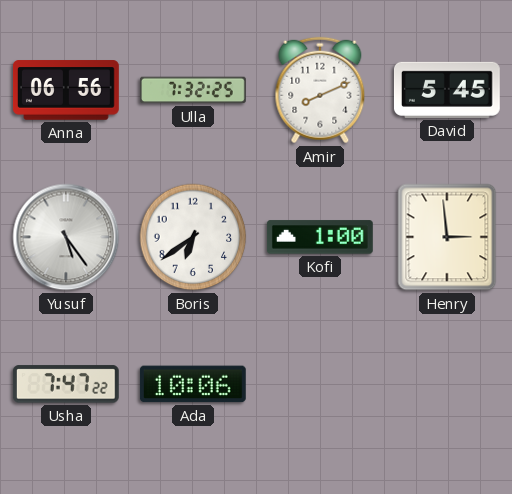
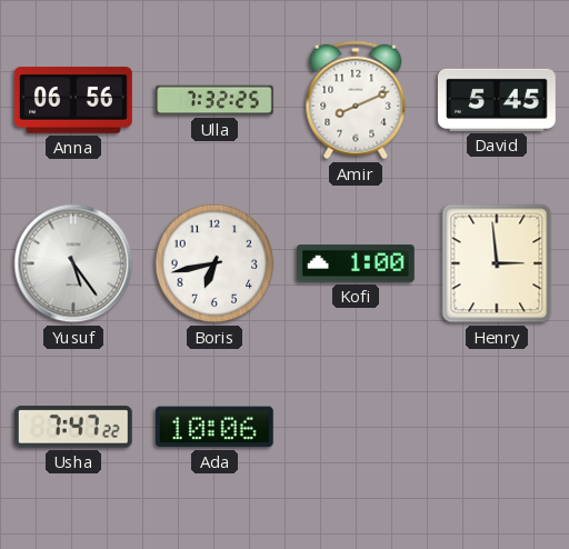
Boris: 6:39 -> 6:43 (214, 263)
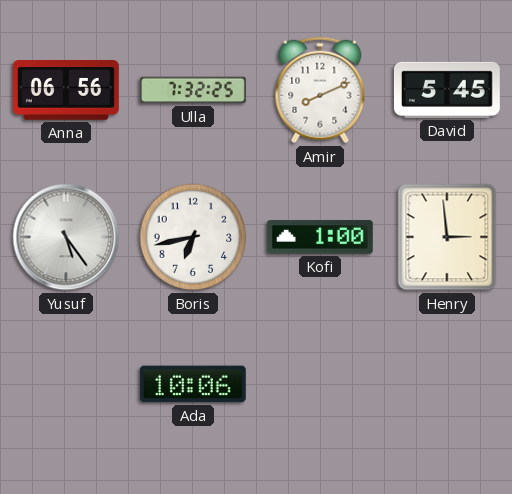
Usha: 7:47 -> none (73, 427)
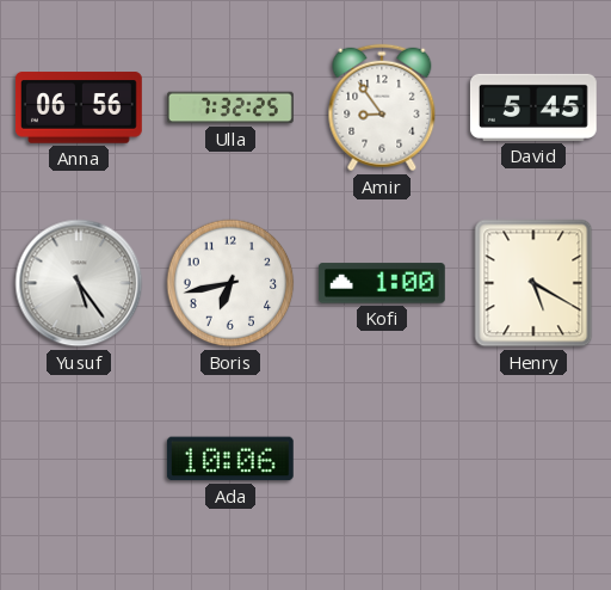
Amir: 8:11 -> 8:54 (382, 107)
Henry: 2:59 -> 5:20 (533, 283)
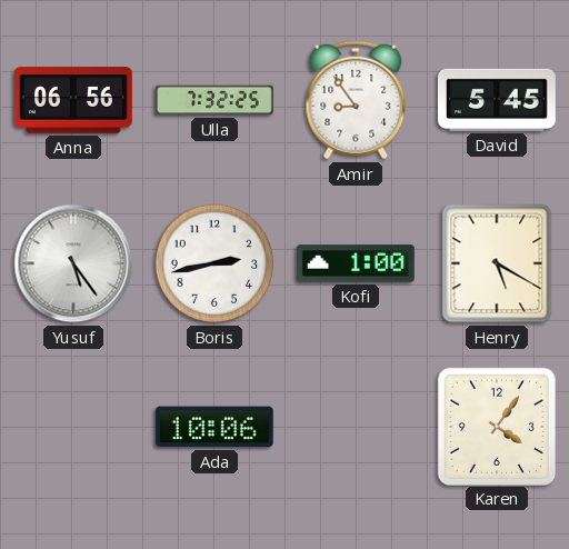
Boris: 6:43 -> 2:43 (214, 263)
Karen: none -> 4:06 (496, 426)
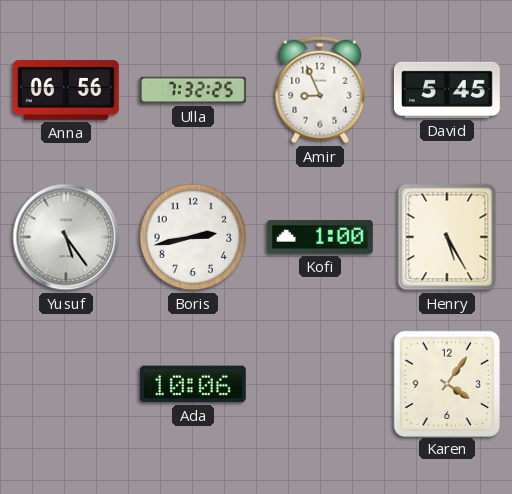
Amir: 8:54 -> 8:56 (320, 90)
Henry: 5:20 -> 5:25 (447, 237)
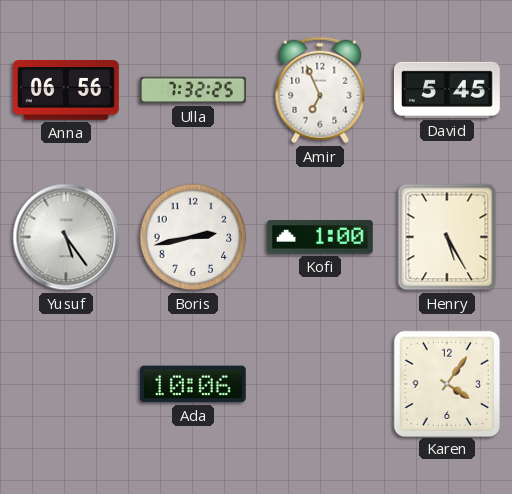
Amir: 8:56 -> 6:56 (320, 90)
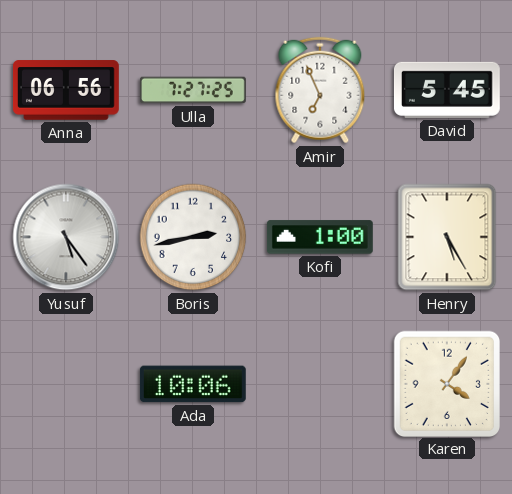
Ulla: 7:32 -> 7:27 (194, 90)
